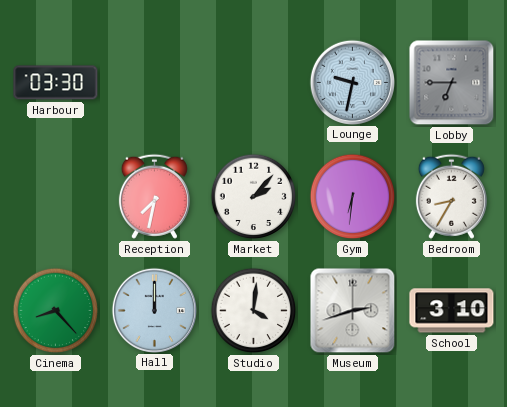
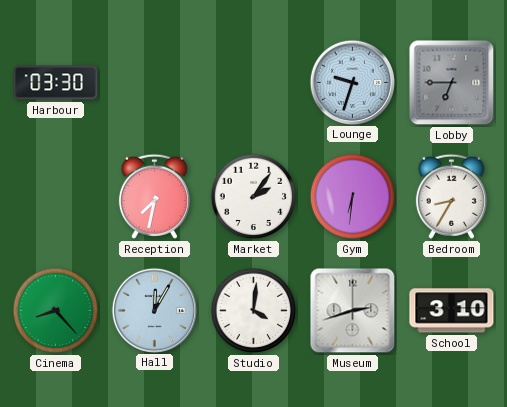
Lounge: 9:32 -> 9:33 (352, 82)
Market: 2:07 -> 2:06 (254, 197)
Hall: 12:00 -> 12:05 (154, 310)
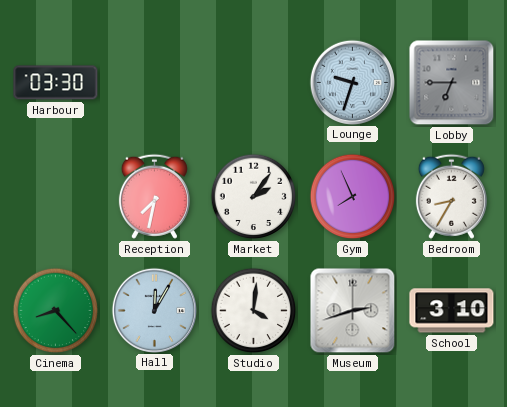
Gym: 6:31 -> 7:56 (353, 197)
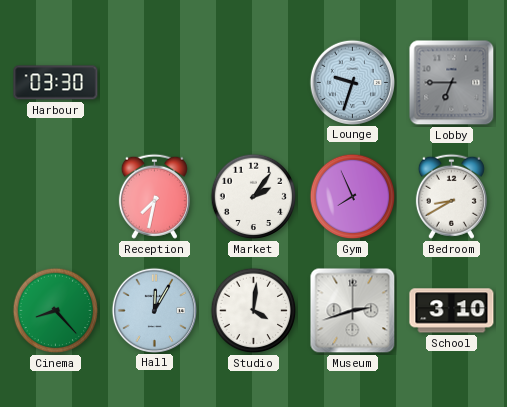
Bedroom: 8:35 -> 8:40 (451, 196)
